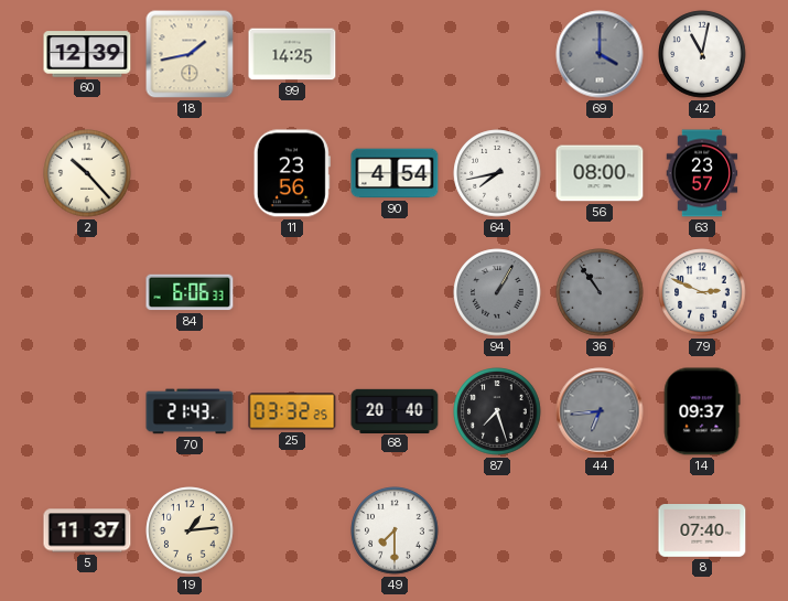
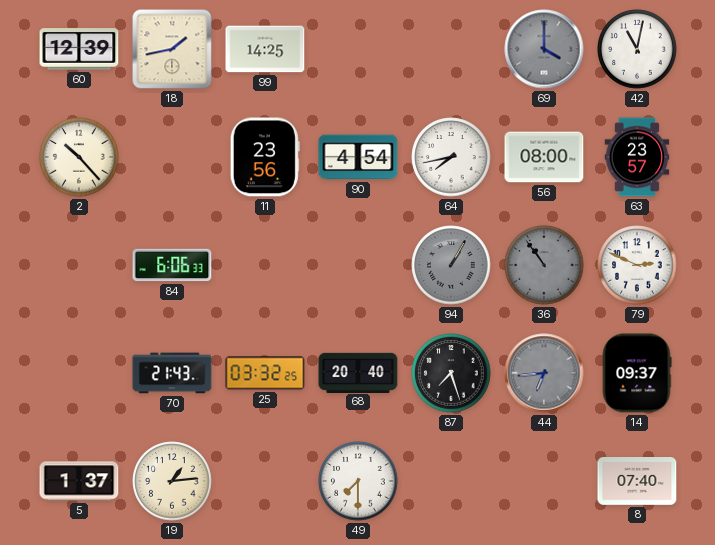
5: 11:37 -> 1:37 (79, 481)
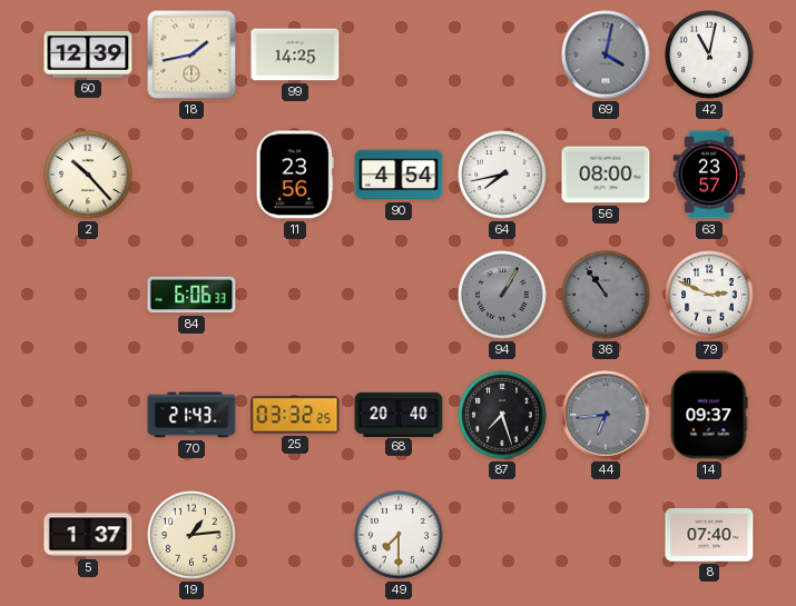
69: 4:00 -> 4:02 (606, 54)
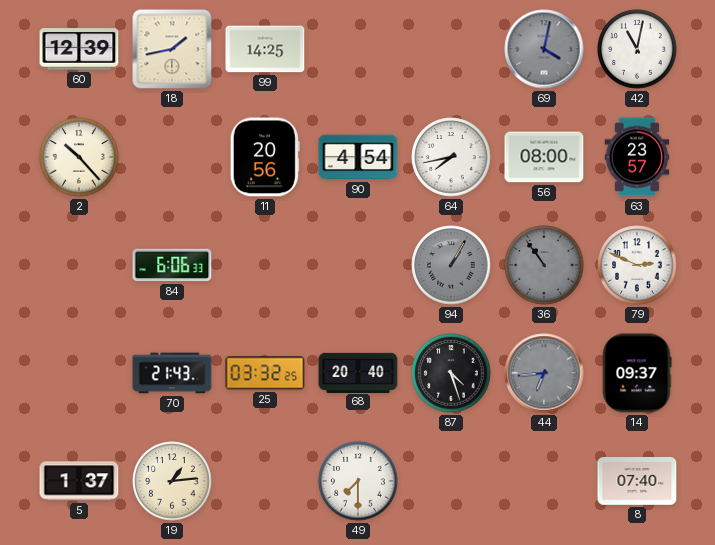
11: 23:56 -> 20:56 (265, 157)
87: 7:27 -> 4:27 (451, 373)
